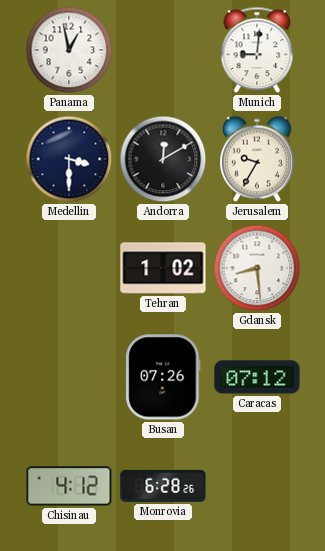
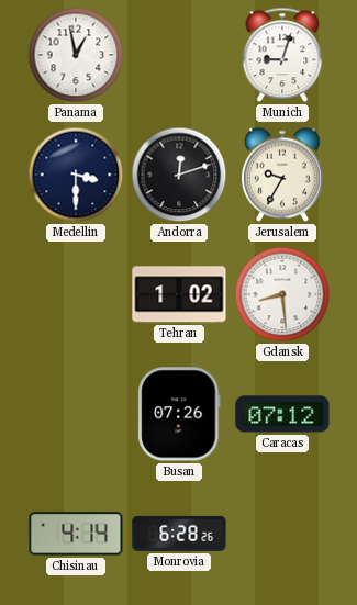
Munich: 9:01 -> 9:03 (282, 55)
Andorra: 12:10 -> 12:12 (179, 175)
Chisinau: 4:12 -> 4:14 (76, 534)
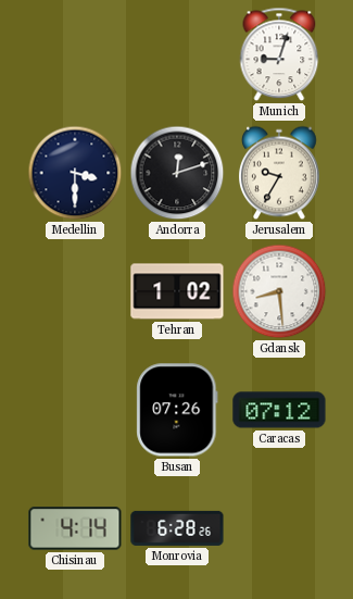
Panama: 12:58 -> none (76, 55)
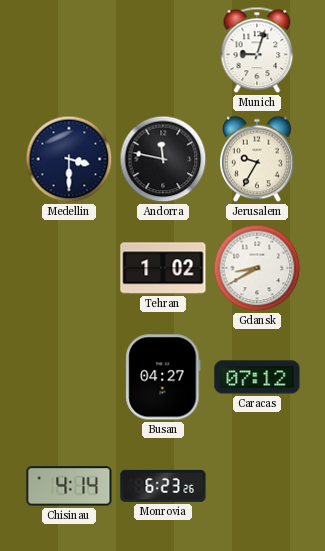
Andorra: 12:12 -> 11:47 (163, 159)
Gdansk: 8:29 -> 8:40 (257, 268)
Busan: 07:26 -> 04:27 (163, 377)
Monrovia: 6:28 -> 6:23 (163, 486)
